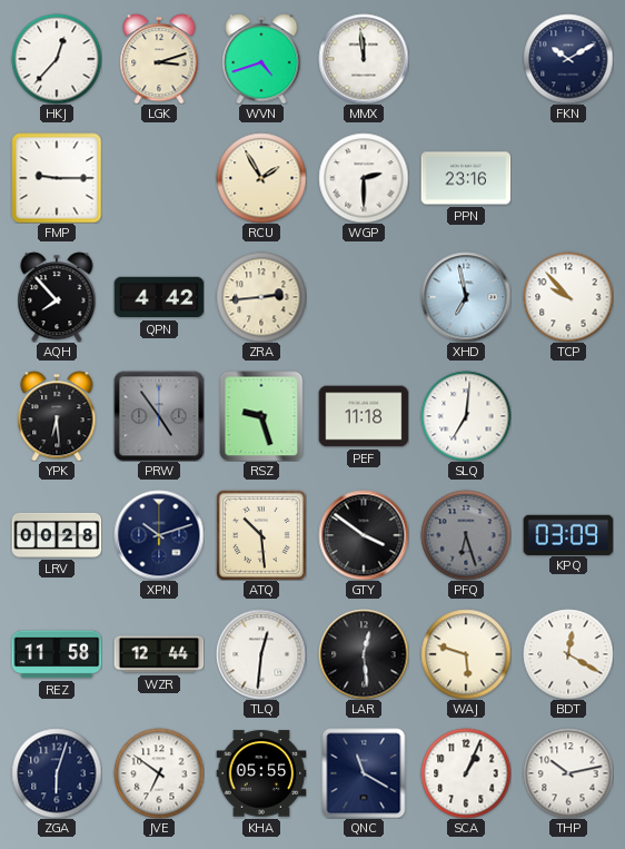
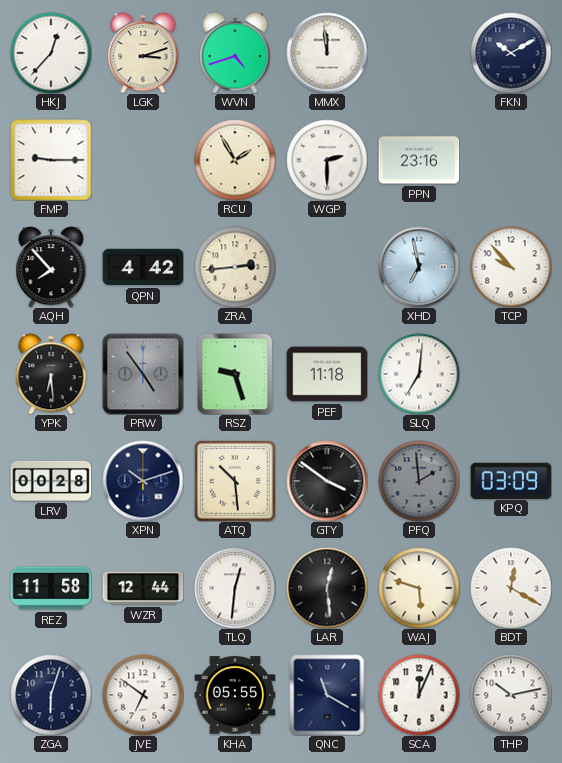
PFQ: 6:27 -> 1:59 (419, 481)
SCA: 1:04 -> 12:04 (419, 695)
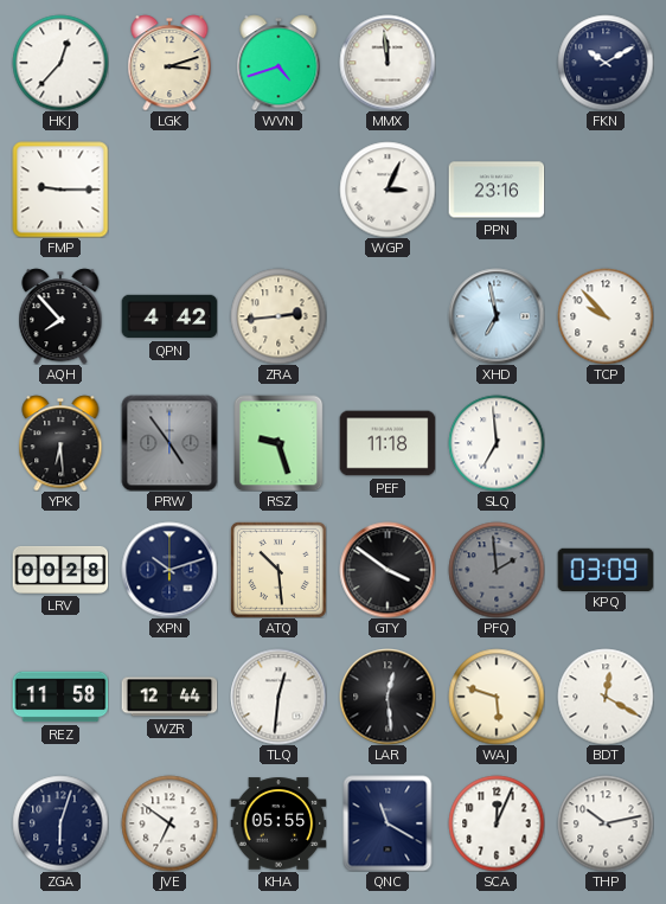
RCU: 1:55 -> none (235, 160)
WGP: 2:30 -> 3:04 (388, 190)
SLQ: 7:01 -> 6:59 (497, 443)
